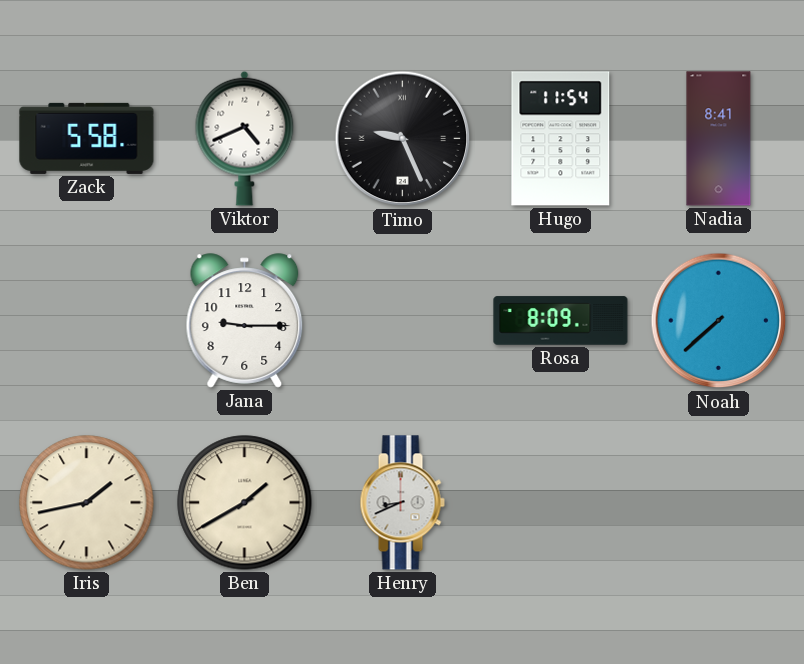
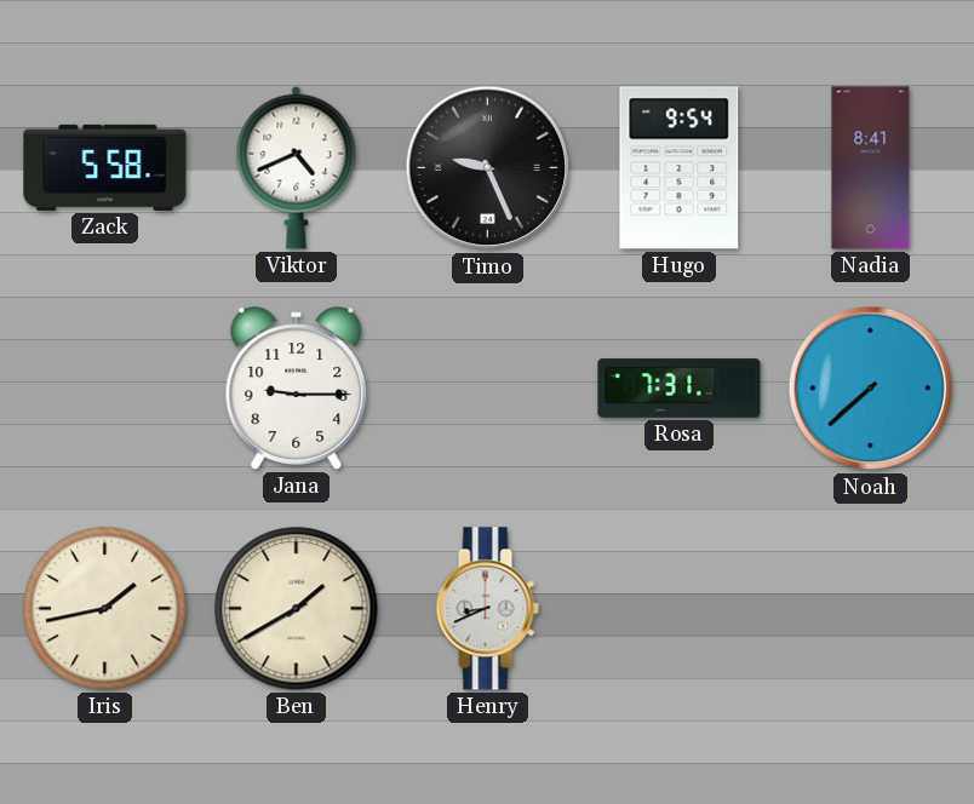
Hugo: 11:54 -> 9:54 (680, 168)
Rosa: 8:09 -> 7:31 (680, 389)
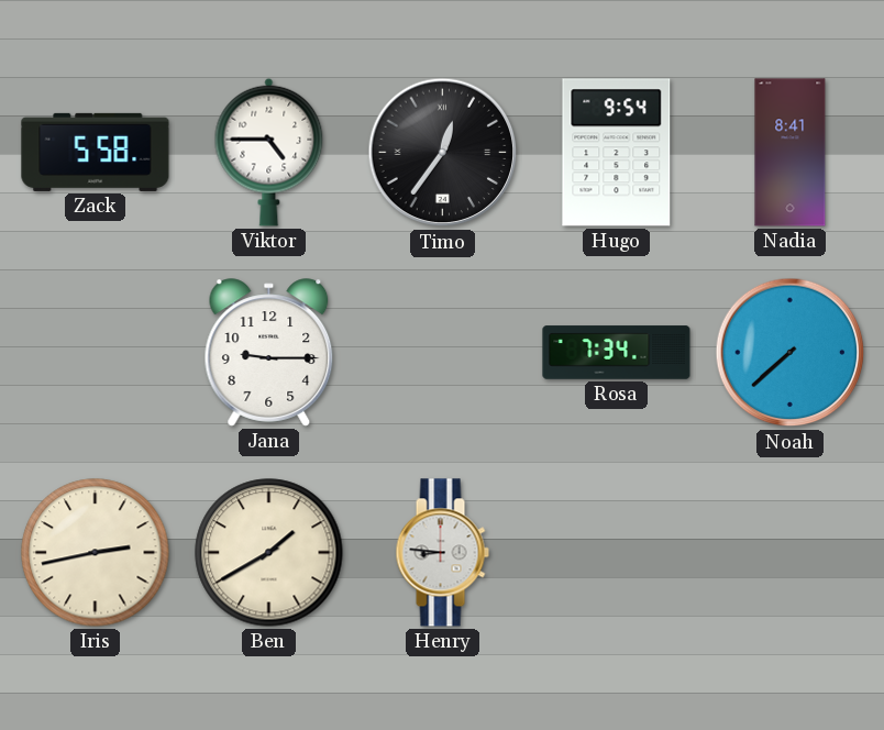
Viktor: 4:41 -> 4:45 (269, 152)
Timo: 9:26 -> 12:36 (443, 153)
Rosa: 7:31 -> 7:34 (617, 353)
Iris: 1:43 -> 2:43 (96, 553)
Henry: 8:41 -> 8:46 (442, 553)
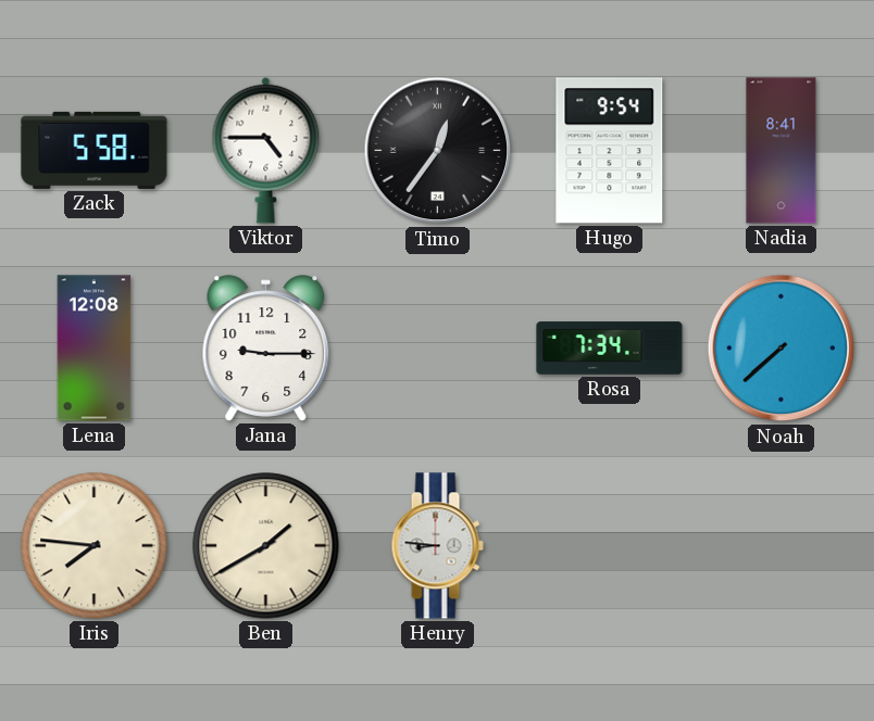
Lena: none -> 12:08 (95, 349)
Iris: 2:43 -> 7:46 (95, 546)
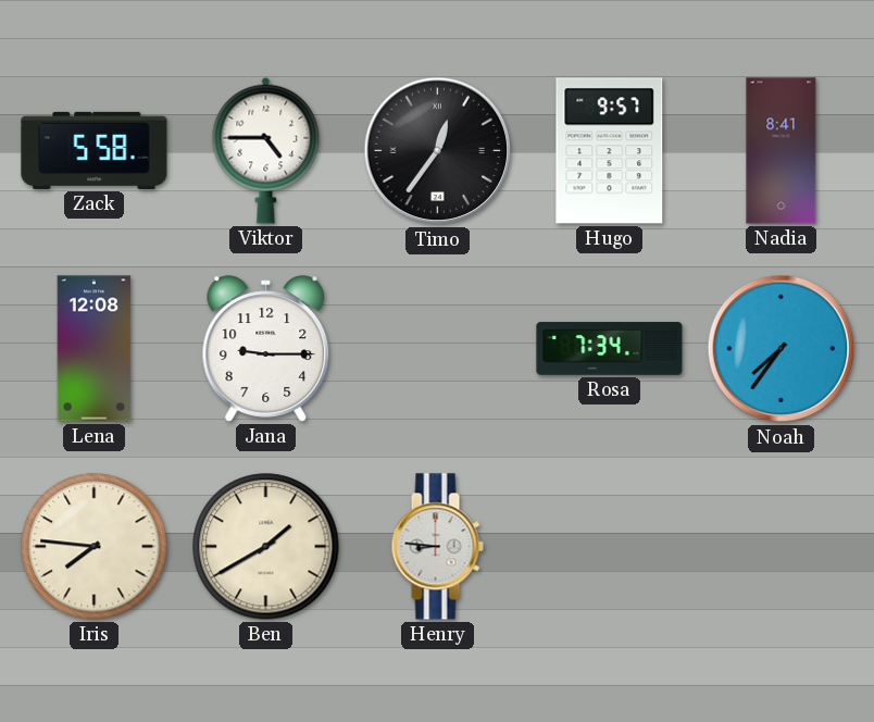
Hugo: 9:54 -> 9:57 (610, 151)
Noah: 7:38 -> 7:36 (782, 349)
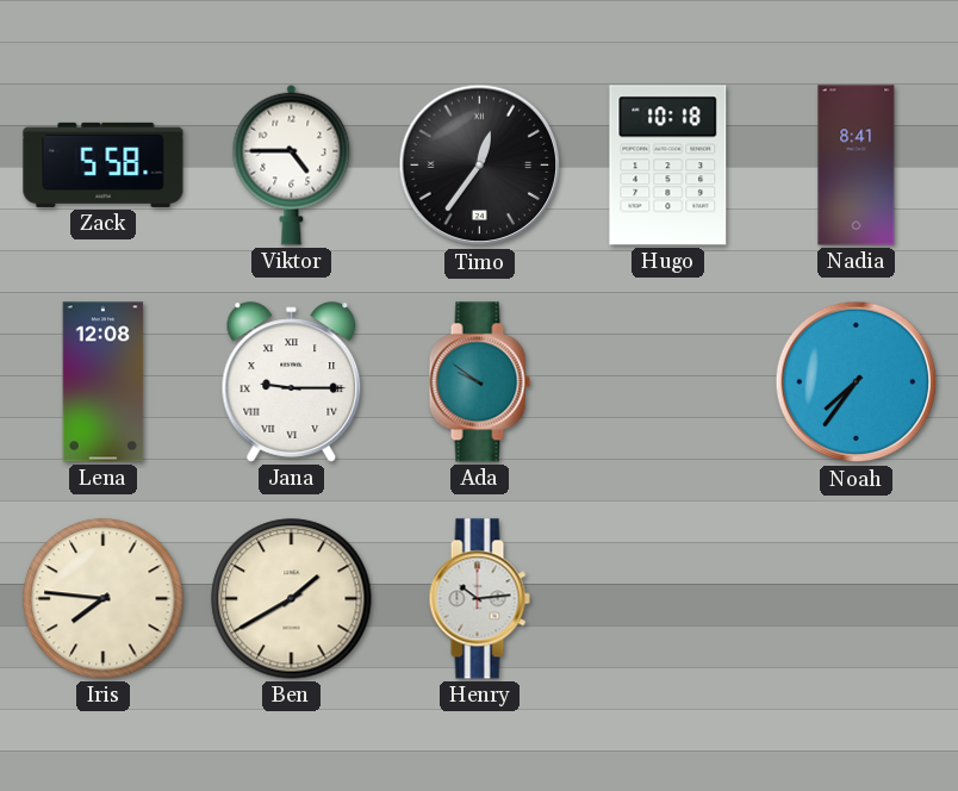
Hugo: 9:57 -> 10:18 (668, 166)
Jana numerals: Arabic -> Roman (292, 382)
Ada: none -> 9:51 (479, 382)
Rosa: 7:34 -> none (610, 349)
Henry: 8:46 -> 10:14 (479, 599)
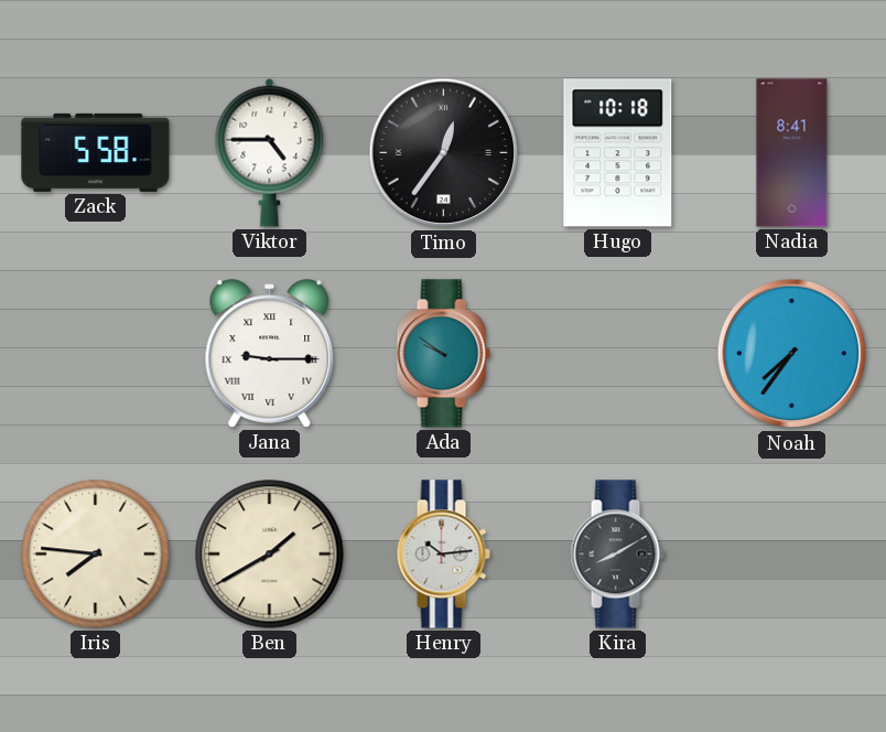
Lena: 12:08 -> none (104, 382)
Kira: none -> 8:10 (617, 555)
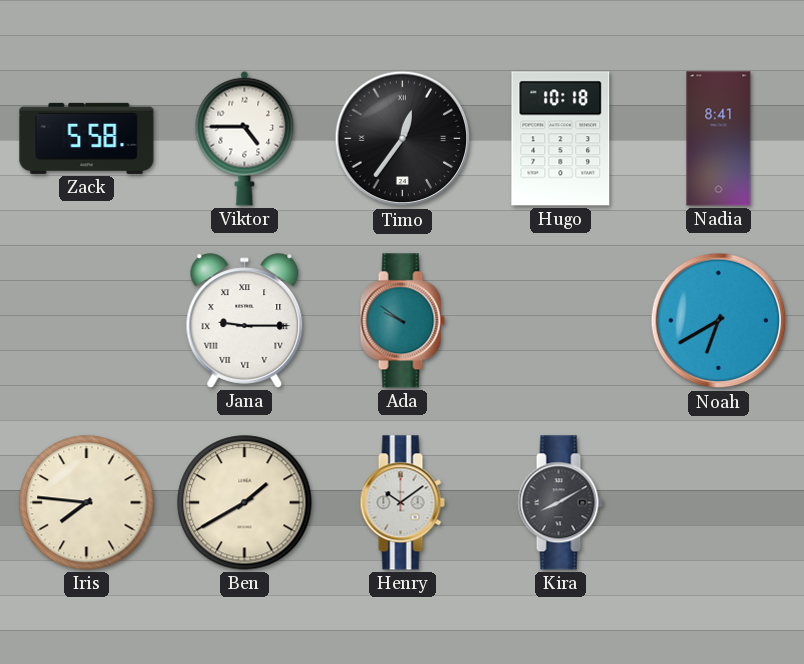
Noah: 7:36 -> 6:40 (719, 321)
Henry: 10:14 -> 10:09 (402, 503)
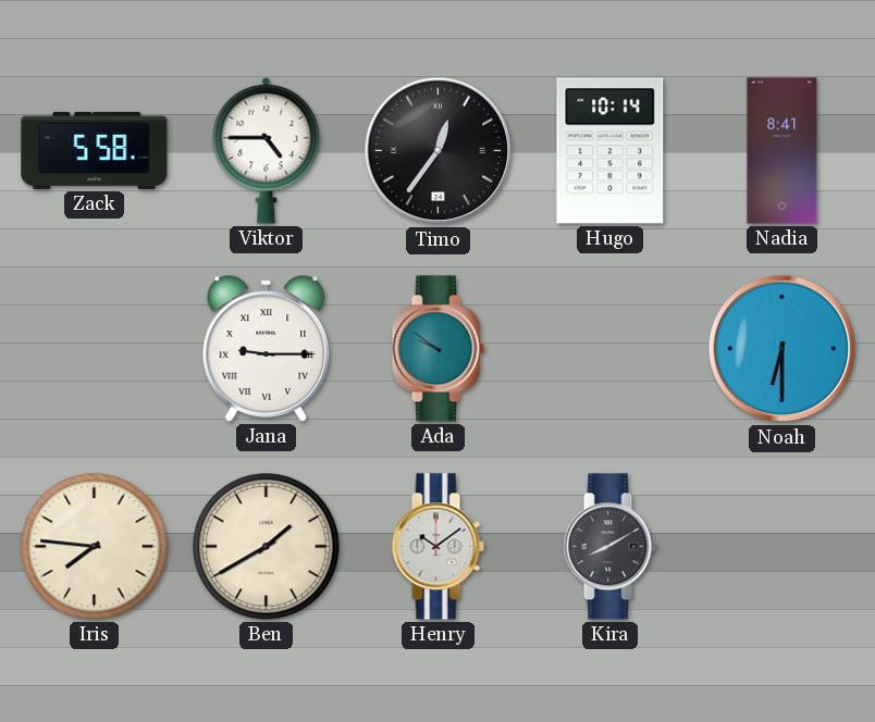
Hugo: 10:18 -> 10:14 (611, 151)
Noah: 6:40 -> 6:30 (782, 349)
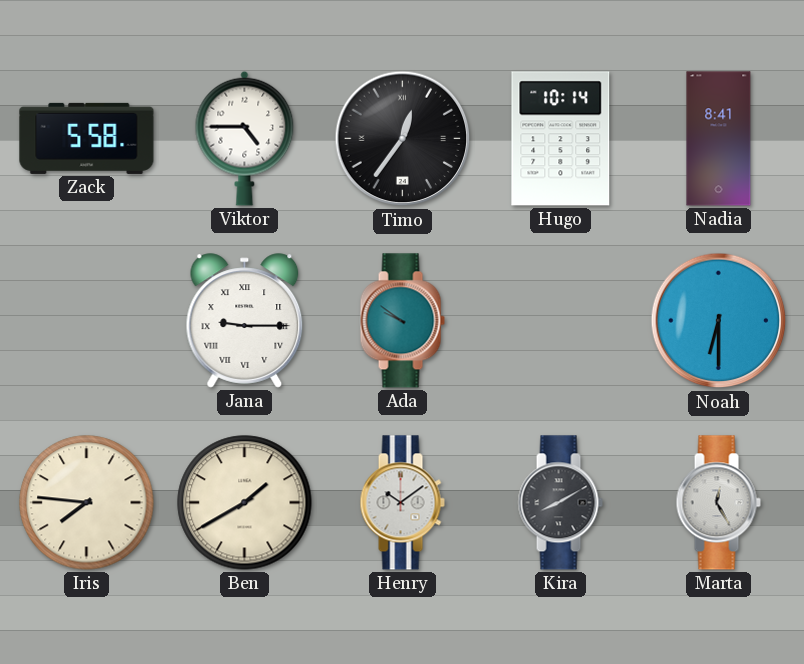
Marta: none -> 12:25 (718, 503)
